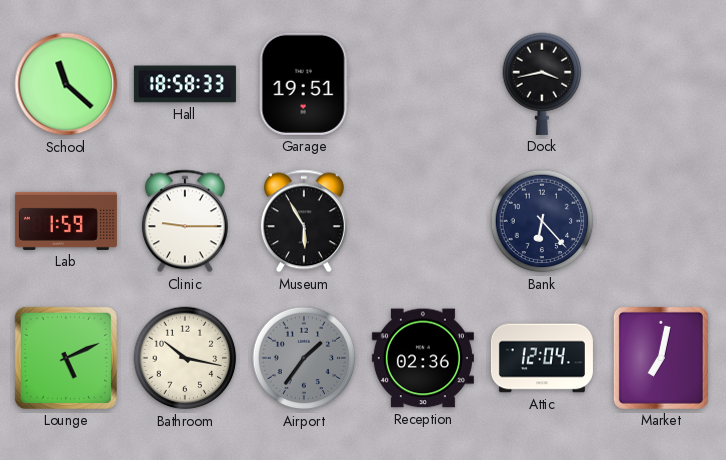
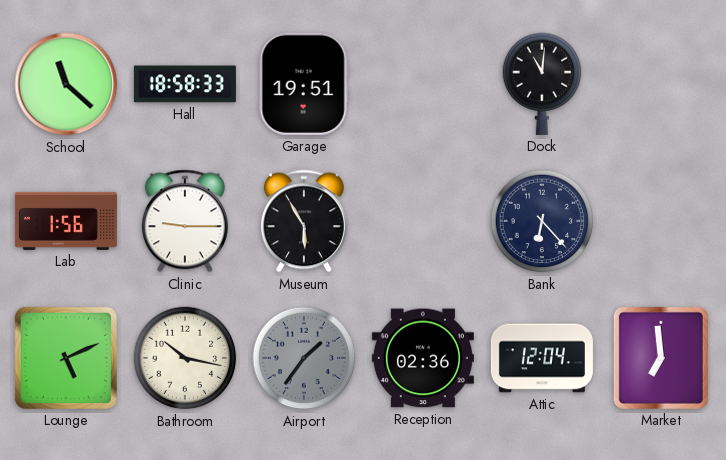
Dock: 3:43 -> 11:01 (542, 84)
Lab: 1:59 -> 1:56 (66, 221)
Market: 7:02 -> 6:59 (661, 358)
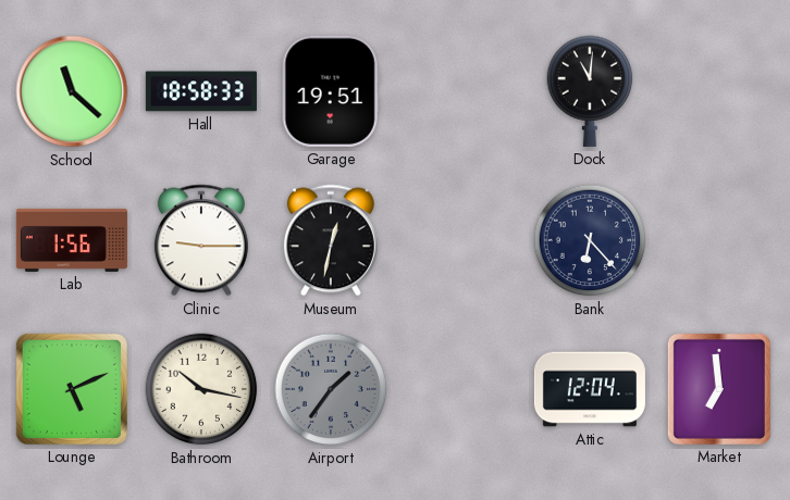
Museum: 5:55 -> 12:32 (331, 240)
Reception: 02:36 -> none (423, 358)
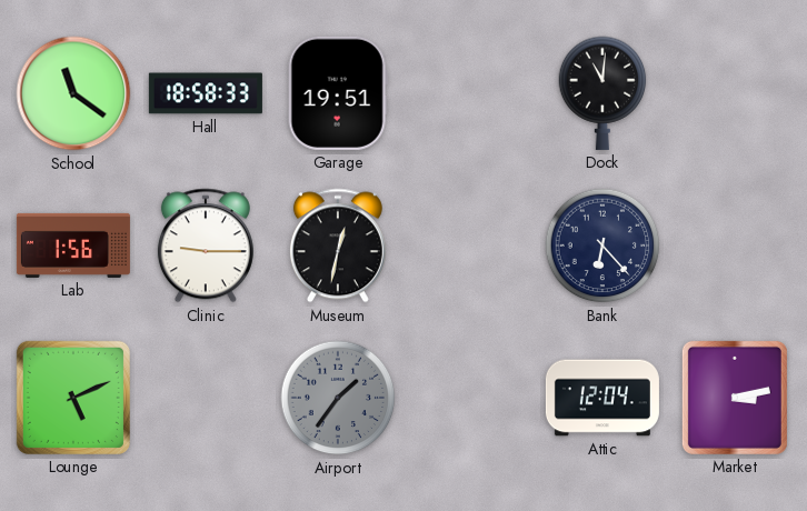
School: 11:22 -> 11:21 (73, 93)
Bathroom: 10:17 -> none (201, 389)
Market: 6:59 -> 3:13 (735, 398)
